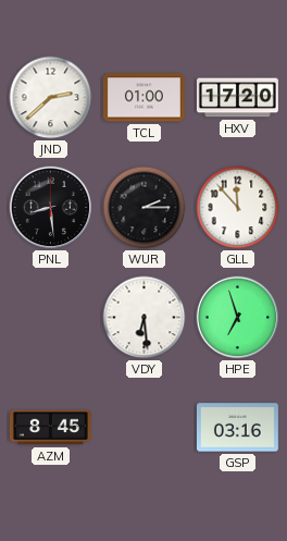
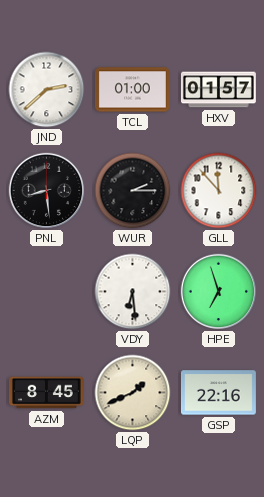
HXV: 17:20 -> 01:57 (219, 90)
LQP: none -> 1:41 (133, 393)
GSP: 03:16 -> 22:16 (218, 393)
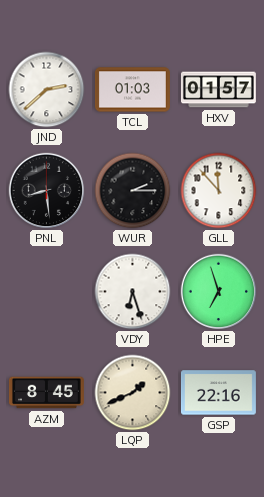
TCL: 01:00 -> 01:03 (132, 90)
VDY: 6:29 -> 6:27 (133, 292)
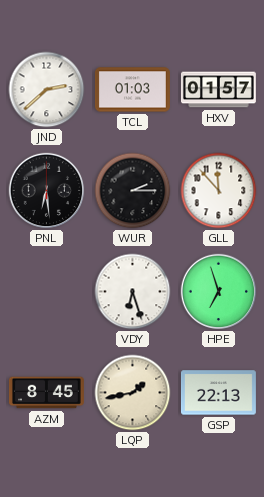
PNL: 8:29 -> 6:29 (47, 191)
LQP: 1:41 -> 1:43 (133, 393)
GSP: 22:16 -> 22:13 (218, 393)
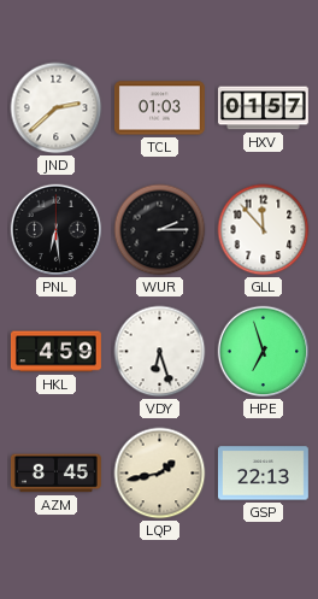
HKL: none -> 4:59 (55, 352)
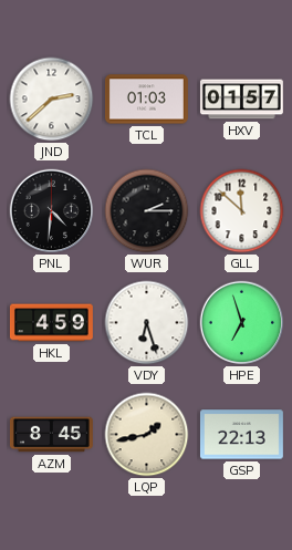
PNL: 6:29 -> 4:31 (52, 211)
GLL: 11:53 -> 11:52 (242, 211)
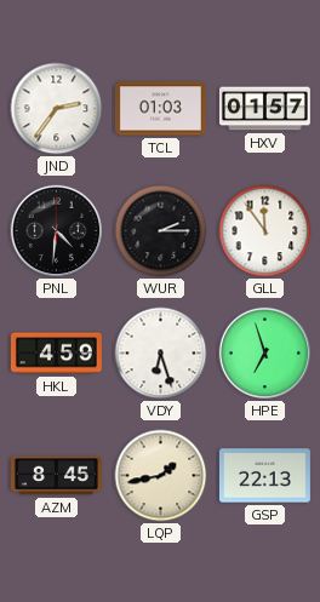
JND: 2:38 -> 2:36 (57, 109)
GLL: 11:52 -> 11:54 (265, 231)
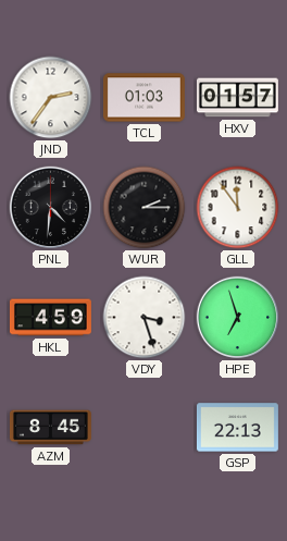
VDY: 6:27 -> 3:27 (145, 318)
LQP: 1:43 -> none (161, 476)
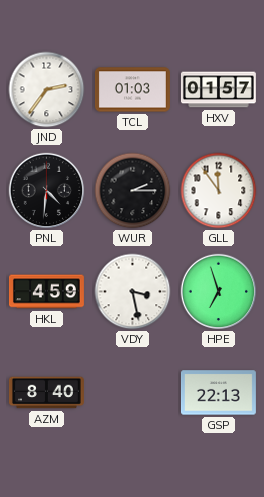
VDY: 3:27 -> 3:28 (133, 292)
AZM: 8:45 -> 8:40 (46, 393)
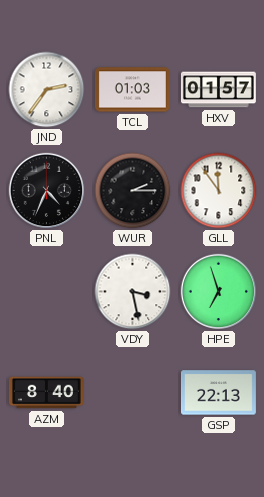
PNL: 4:31 -> 4:34 (47, 191)
HKL: 4:59 -> none (46, 292)
